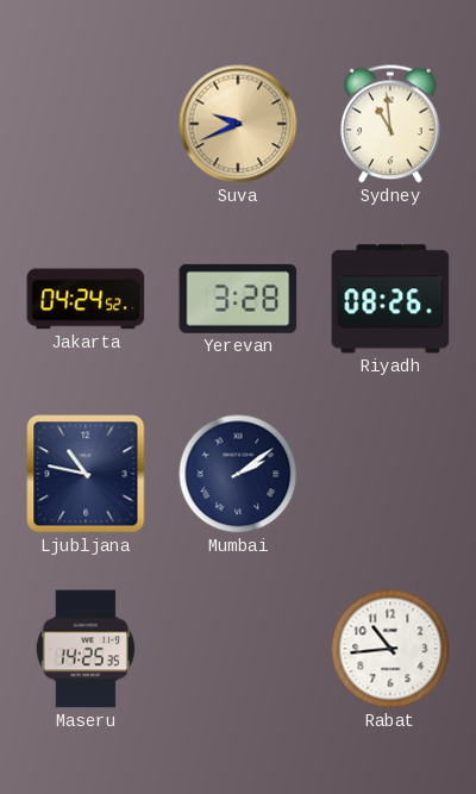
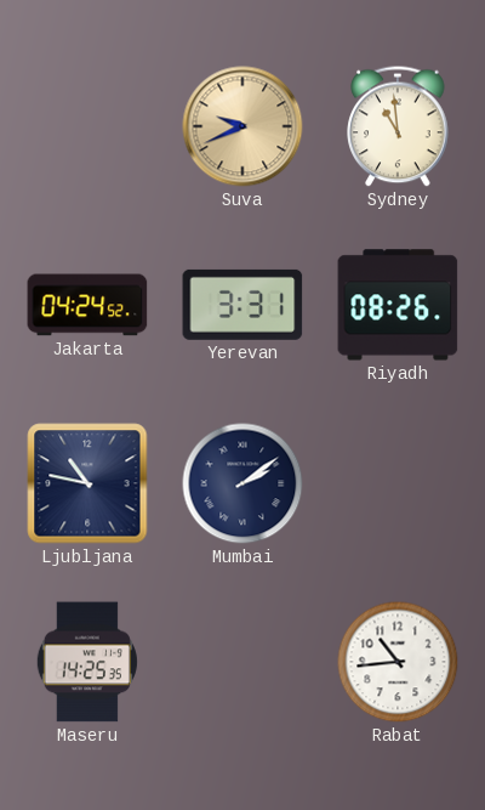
Yerevan: 3:28 -> 3:31 (242, 305)
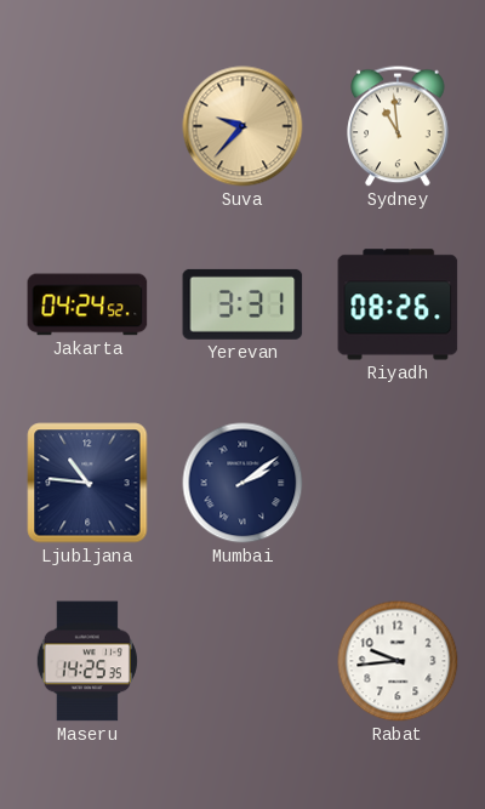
Suva: 9:41 -> 9:37 (242, 126)
Ljubljana: 10:47 -> 10:46 (87, 483)
Rabat: 10:44 -> 9:44 (398, 661)
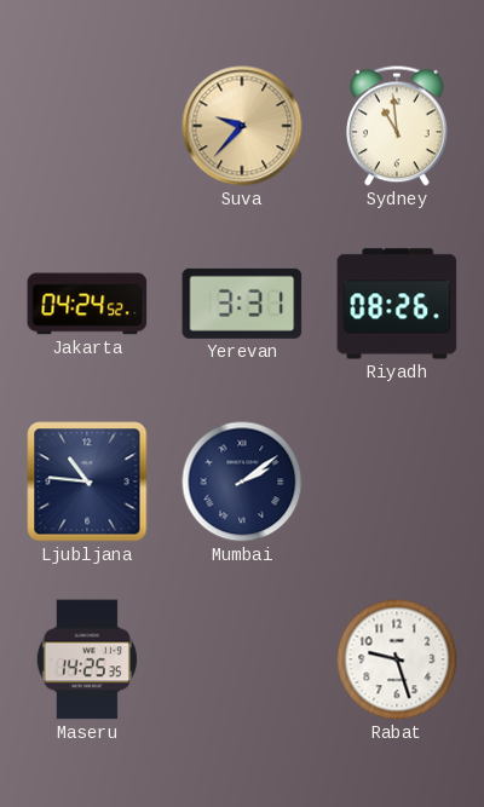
Rabat: 9:44 -> 9:27 (397, 659)
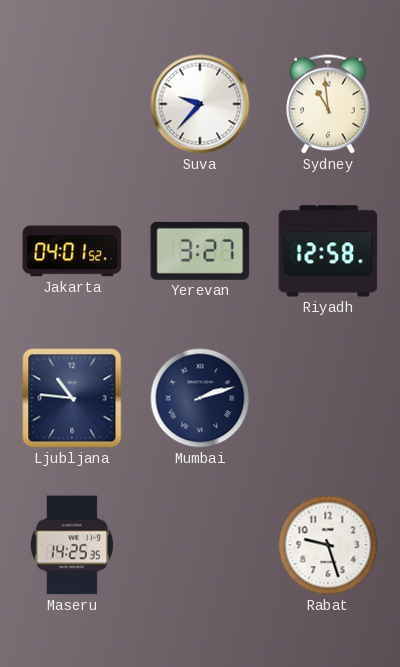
Suva dial: champagne -> white (200, 104)
Jakarta: 04:24 -> 04:01 (72, 251)
Yerevan: 3:31 -> 3:27 (200, 251)
Riyadh: 08:26 -> 12:58 (328, 251)
Mumbai: 2:09 -> 2:12 (200, 398)
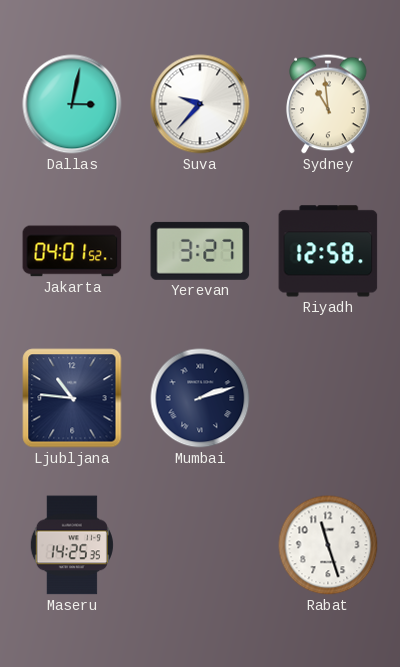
Dallas: none -> 3:02 (72, 104)
Rabat: 9:27 -> 11:27 (328, 545)
